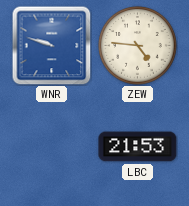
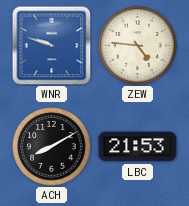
ACH: none -> 8:10 (52, 147)
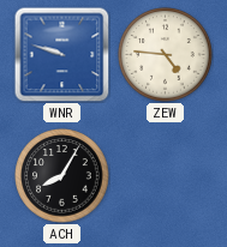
ACH: 8:10 -> 8:05 (62, 176)
LBC: 21:53 -> none (138, 147)
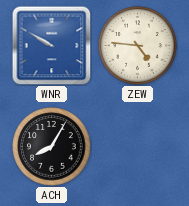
WNR: 9:48 -> 9:50 (51, 45)
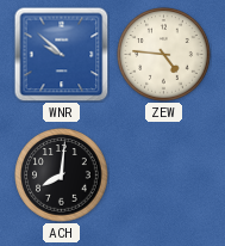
WNR: 9:50 -> 9:52 (61, 54)
ACH: 8:05 -> 8:01 (62, 176)
